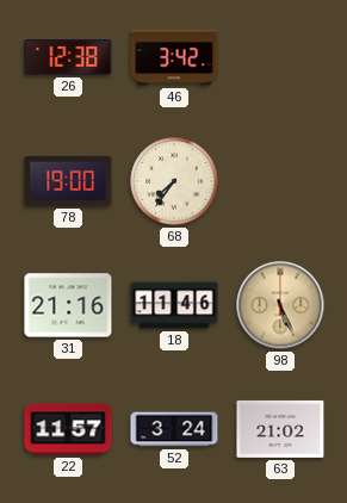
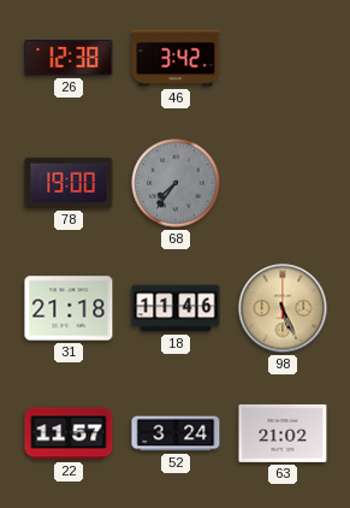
68 dial: cream -> grey (176, 183)
31: 21:16 -> 21:18 (69, 308)
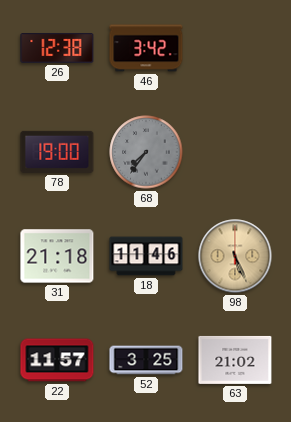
52: 3:24 -> 3:25 (146, 360)
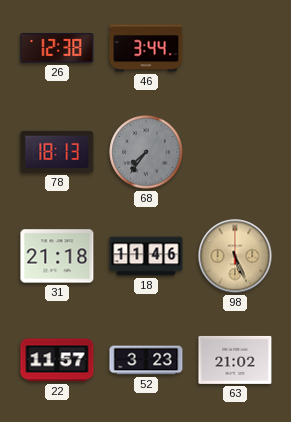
46: 3:42 -> 3:44 (146, 48)
78: 19:00 -> 18:13 (57, 152)
52: 3:25 -> 3:23 (146, 360)
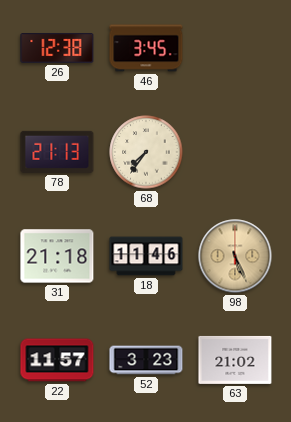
46: 3:44 -> 3:45 (146, 48)
78: 18:13 -> 21:13 (57, 152)
68 dial: grey -> cream (146, 152)
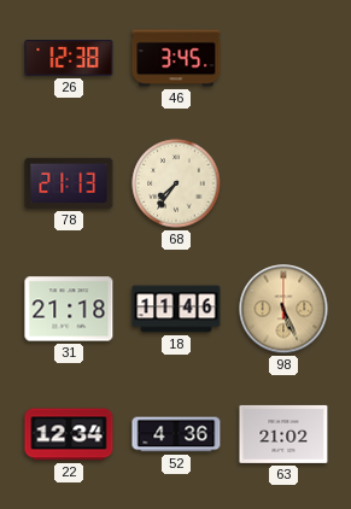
22: 11:57 -> 12:34 (69, 434)
52: 3:23 -> 4:36 (176, 434)
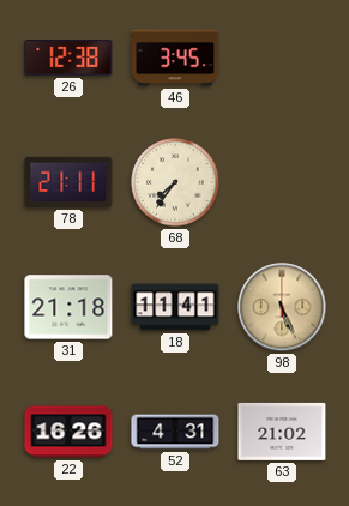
78: 21:13 -> 21:11 (68, 182)
18: 11:46 -> 11:41 (175, 307)
22: 12:34 -> 16:26 (68, 432)
52: 4:36 -> 4:31 (175, 432)
